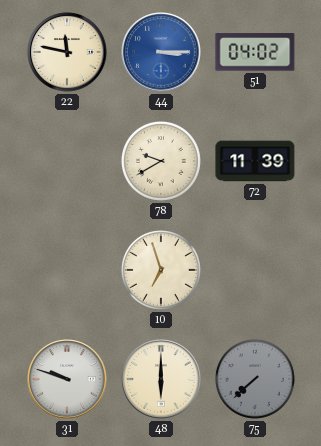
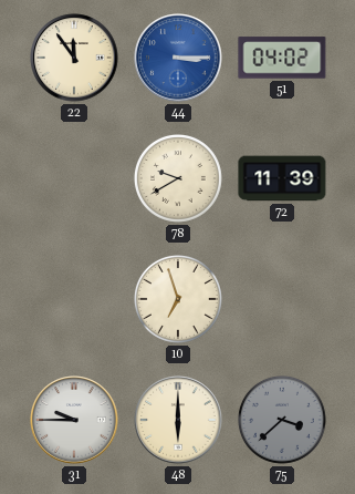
22: 11:47 -> 11:54 (74, 58)
31: 9:48 -> 9:45 (74, 420)
75: 7:38 -> 3:38 (282, 420)
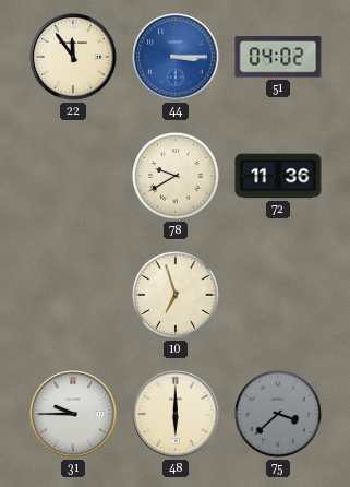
72: 11:39 -> 11:36 (278, 176)
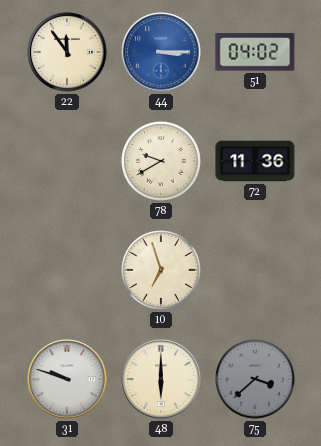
31: 9:45 -> 9:48 (67, 379)
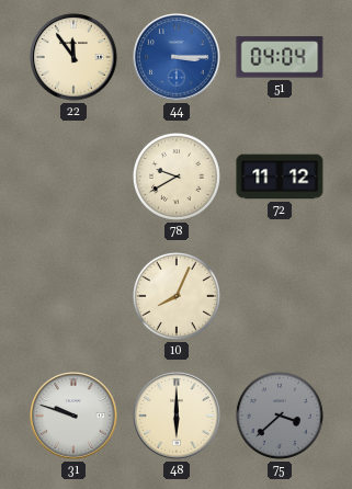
51: 04:02 -> 04:04 (280, 57)
72: 11:36 -> 11:12 (280, 177)
10: 6:57 -> 8:04 (177, 296)
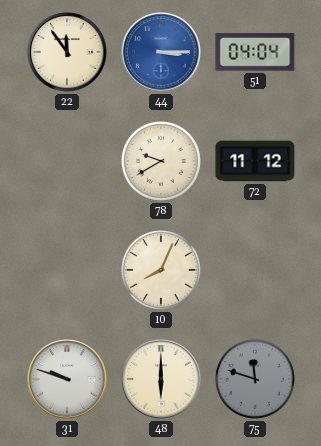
75: 3:38 -> 11:48 (255, 379)
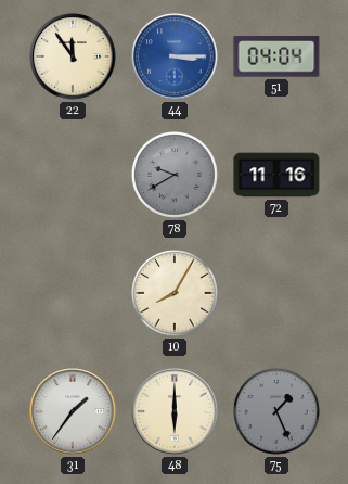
78 dial: cream -> grey (175, 175)
72: 11:12 -> 11:16 (276, 175)
10: 8:04 -> 8:05 (175, 293)
31: 9:48 -> 1:36 (73, 411)
75: 11:48 -> 1:26 (276, 411)
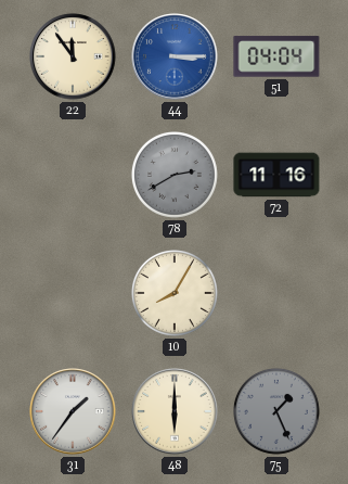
78: 9:40 -> 2:40 (175, 175)
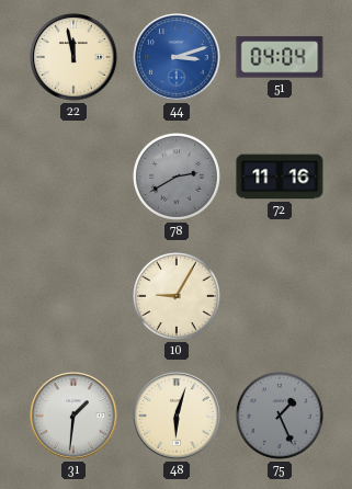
22: 11:54 -> 11:58 (73, 57)
44: 3:15 -> 3:12 (177, 57)
10: 8:05 -> 9:05 (177, 296)
31: 1:36 -> 1:31 (73, 416)
48: 6:00 -> 6:03 (177, 416)
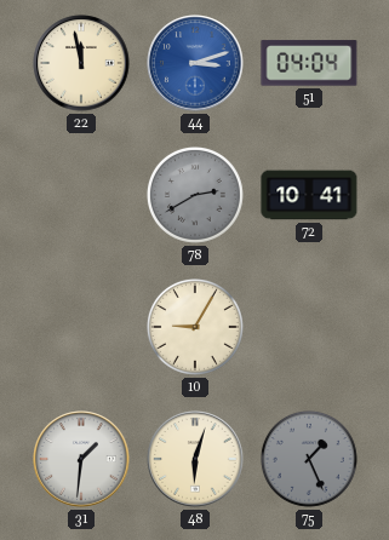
72: 11:16 -> 10:41 (309, 195)
